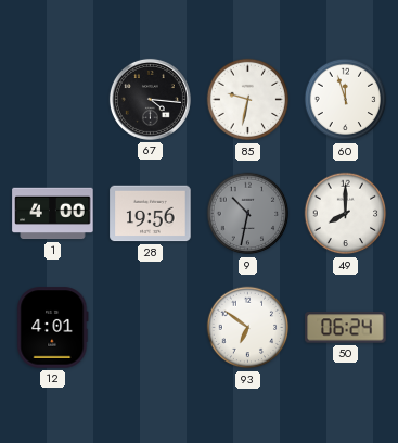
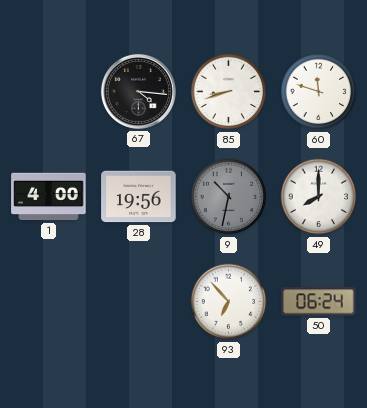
85: 9:32 -> 8:42 (229, 92)
60: 11:57 -> 11:48 (319, 92)
12: 4:01 -> none (53, 328)
93: 6:51 -> 6:53 (229, 302)
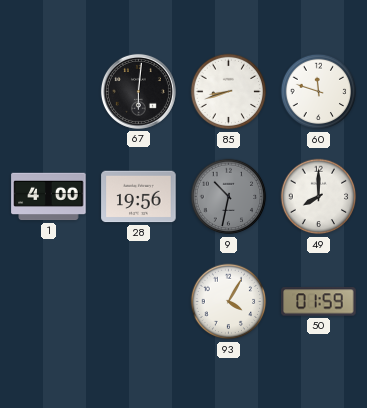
67: 4:16 -> 6:01 (138, 91)
93: 6:53 -> 4:05 (229, 302)
50: 06:24 -> 01:59 (319, 302)
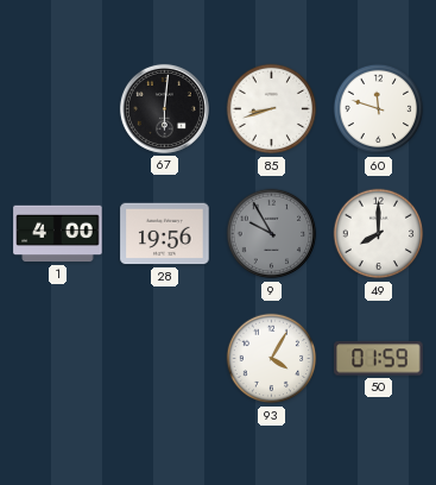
9: 10:32 -> 9:55 (272, 234)
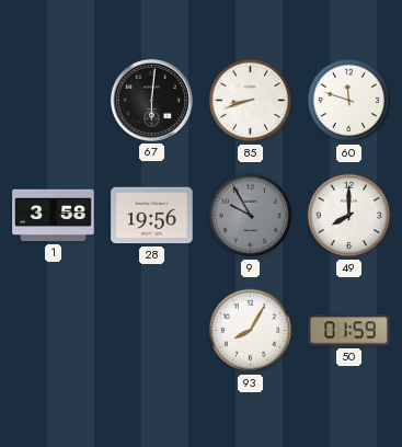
1: 4:00 -> 3:58 (54, 216)
93: 4:05 -> 8:05 (251, 331)
